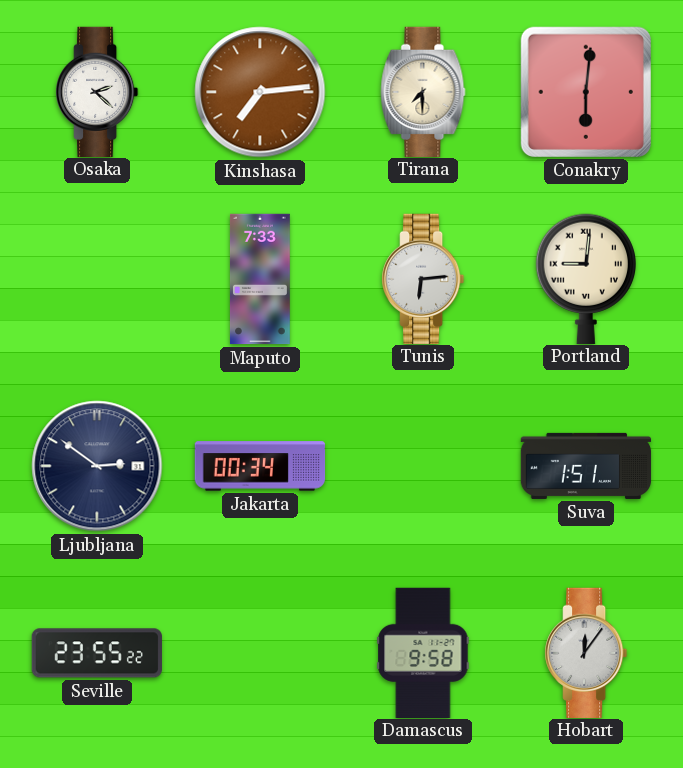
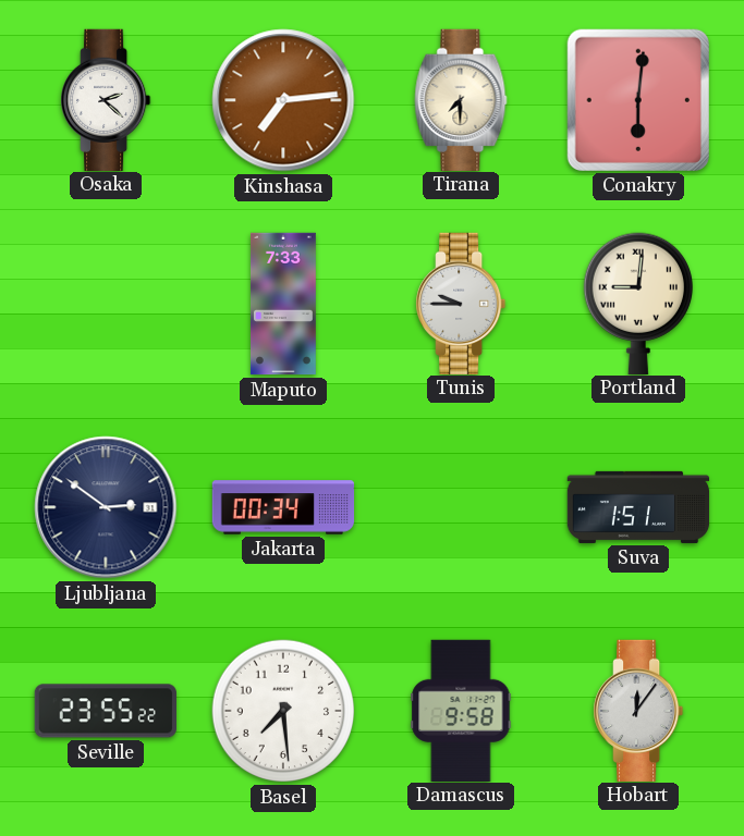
Tunis: 6:14 -> 9:45 (461, 303)
Basel: none -> 7:29 (283, 711)
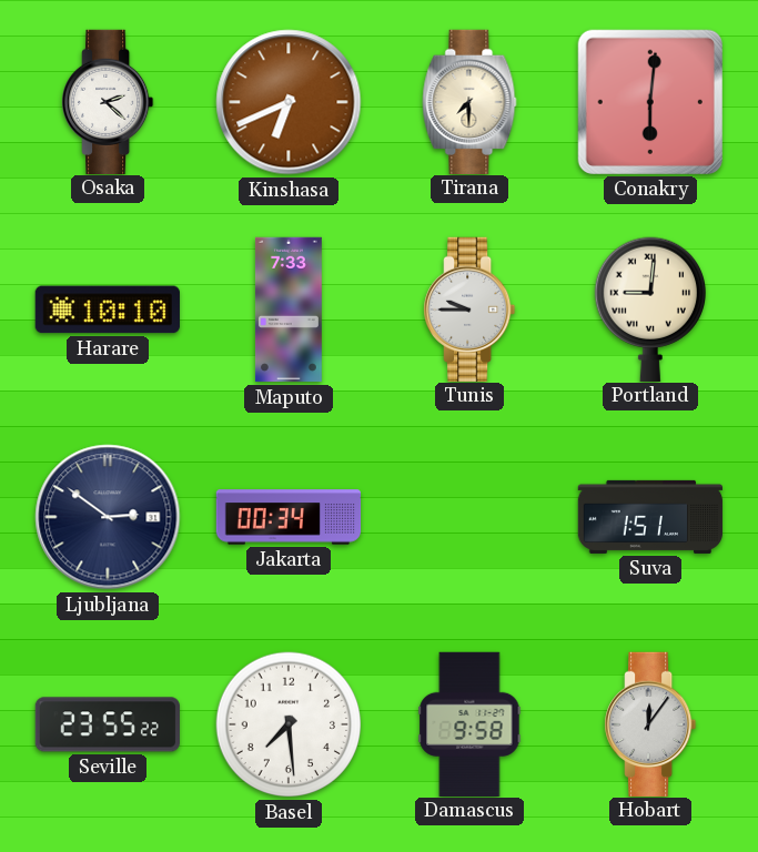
Kinshasa: 7:14 -> 6:41 (289, 102)
Harare: none -> 10:10 (108, 310)
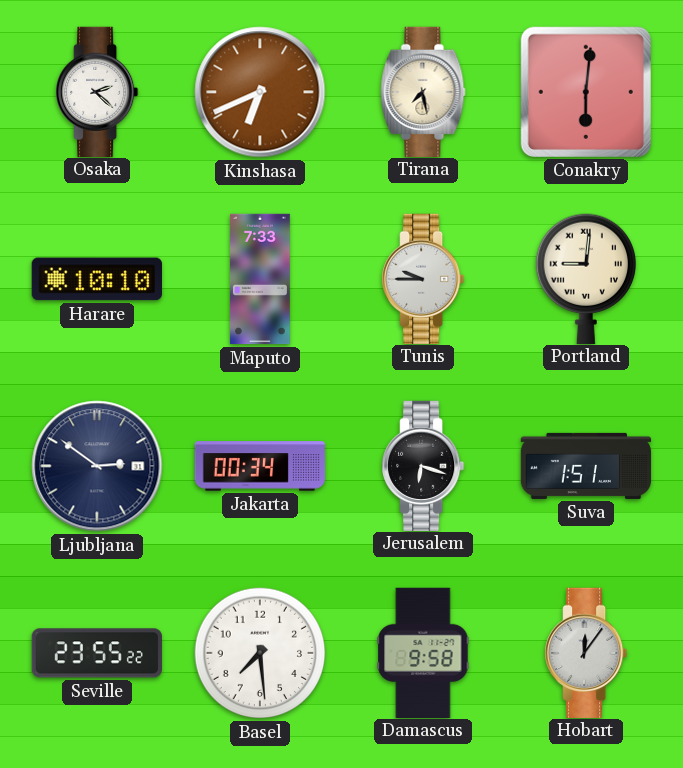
Tirana: 7:30 -> 7:28 (423, 91)
Jerusalem: none -> 6:18 (423, 465)
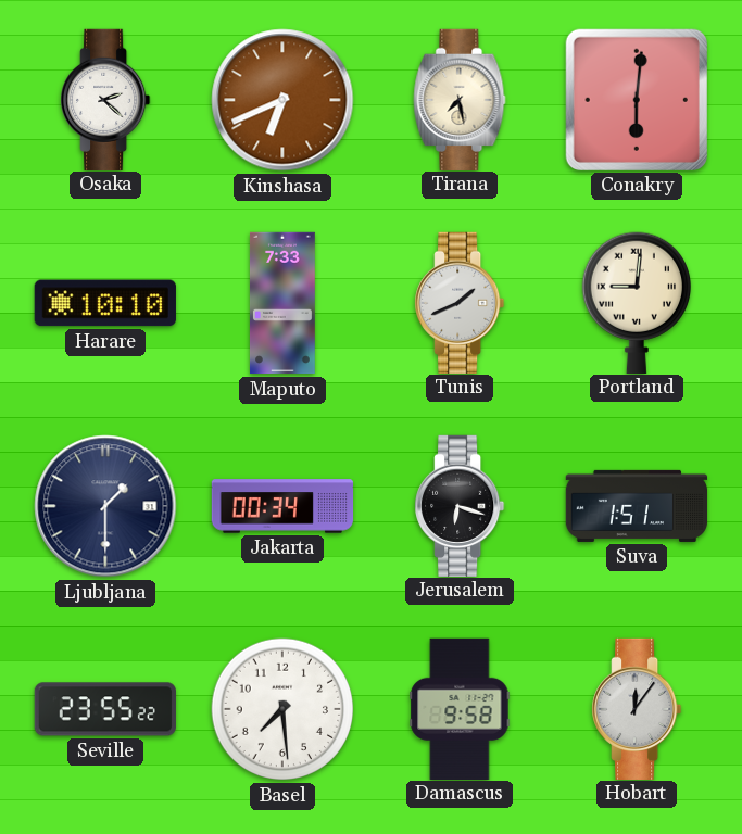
Tunis: 9:45 -> 1:41 (460, 302)
Ljubljana: 2:51 -> 1:30 (105, 506)
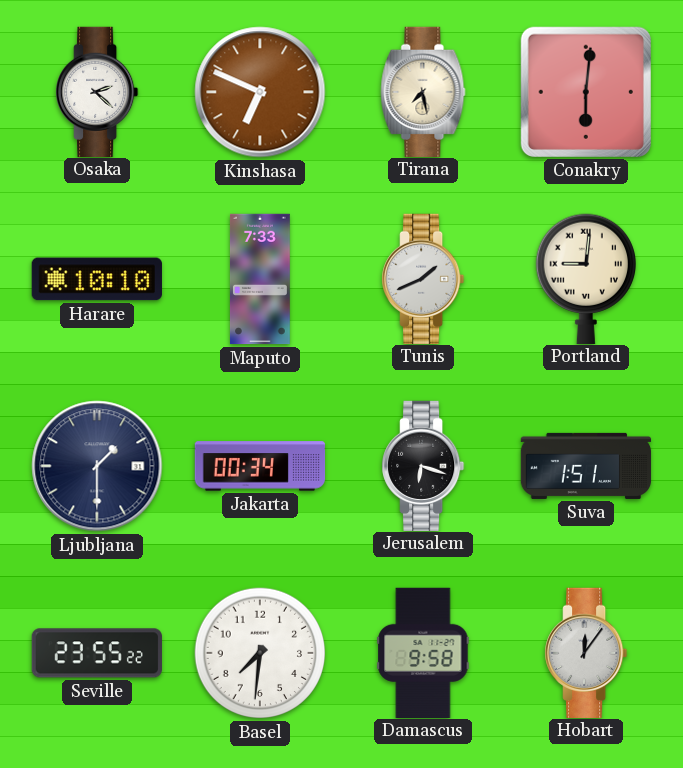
Kinshasa: 6:41 -> 6:49 (260, 92)
Basel: 7:29 -> 7:31 (260, 653)
